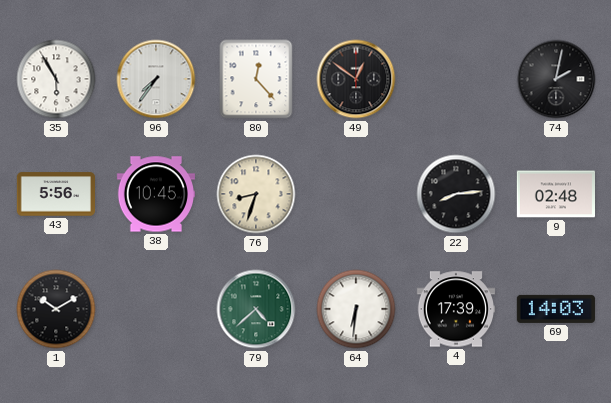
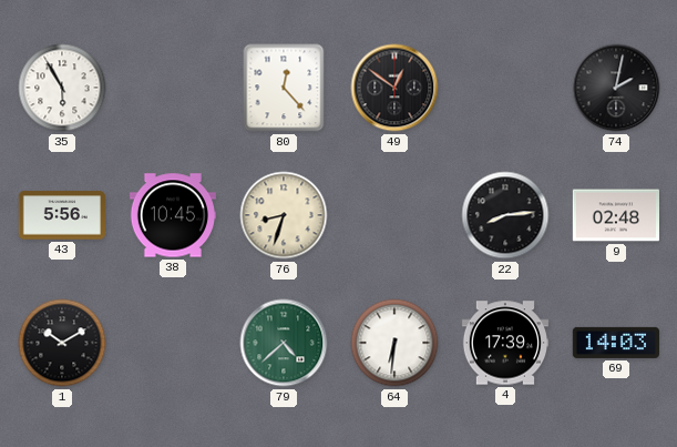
96: 7:36 -> none (156, 79)
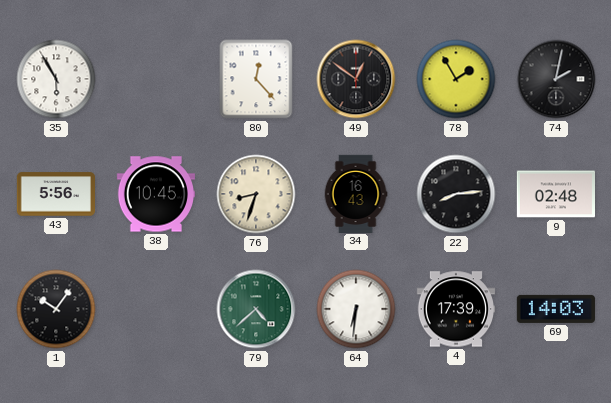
78: none -> 1:55 (456, 79)
34: none -> 16:43 (356, 193)
1: 10:10 -> 10:06 (56, 309)
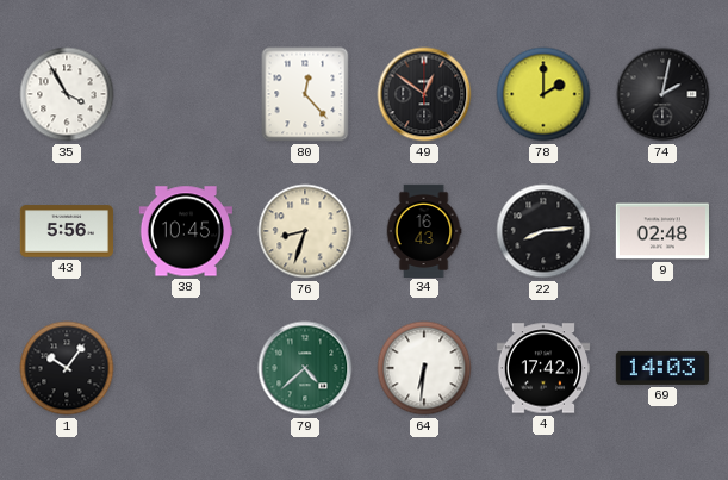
35: 5:55 -> 3:55 (67, 94)
78: 1:55 -> 2:00 (543, 94)
4: 17:39 -> 17:42 (542, 368)
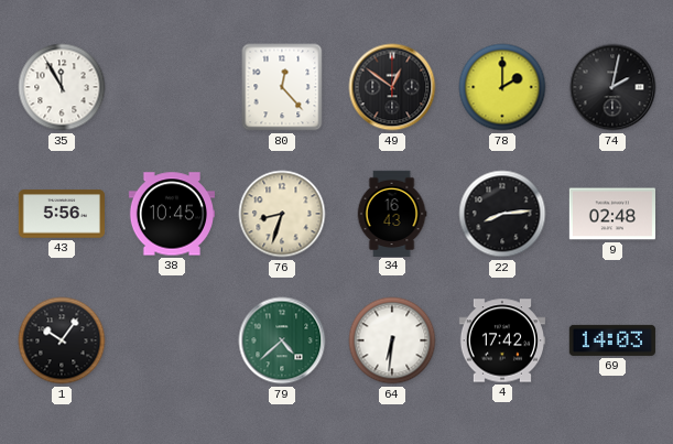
35: 3:55 -> 11:55 (62, 87)
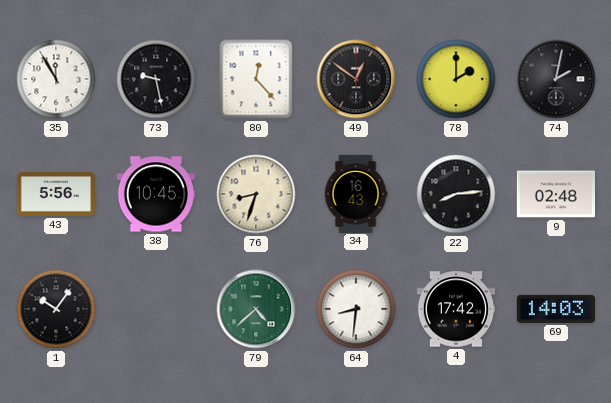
73: none -> 9:28 (156, 79)
64: 6:31 -> 8:31 (356, 309)
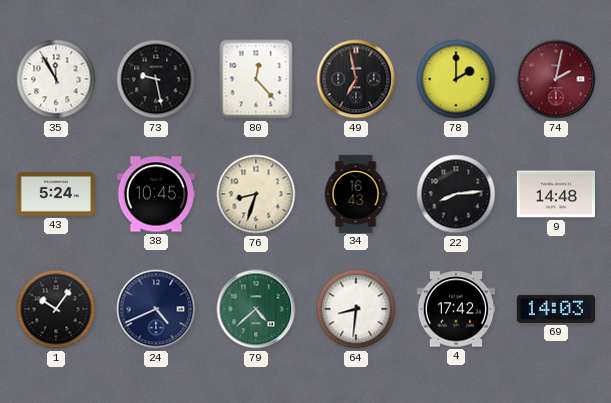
49: 12:51 -> 6:58 (356, 79)
74 dial: black -> burgundy (556, 79)
43: 5:56 -> 5:24 (55, 194)
9: 02:48 -> 14:48 (555, 194)
24: none -> 4:41 (156, 309)
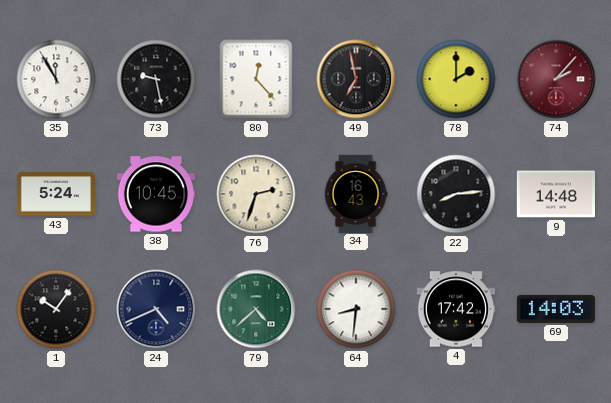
74: 2:02 -> 2:07 (556, 79)
76: 8:33 -> 2:33 (256, 194)
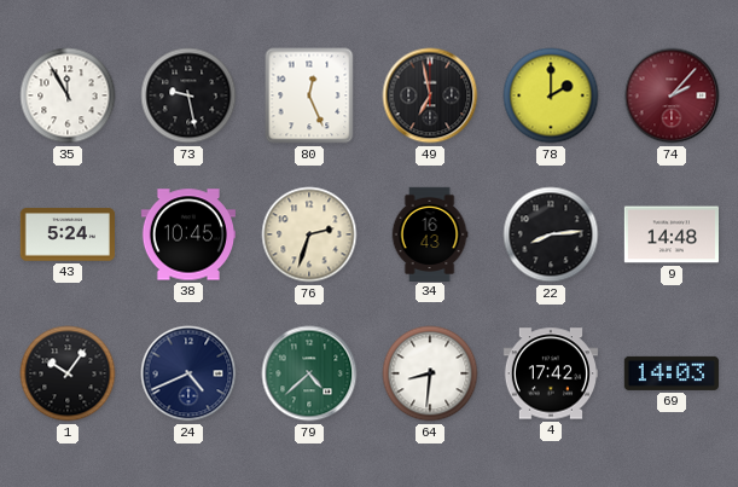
80: 12:23 -> 12:26 (309, 95)
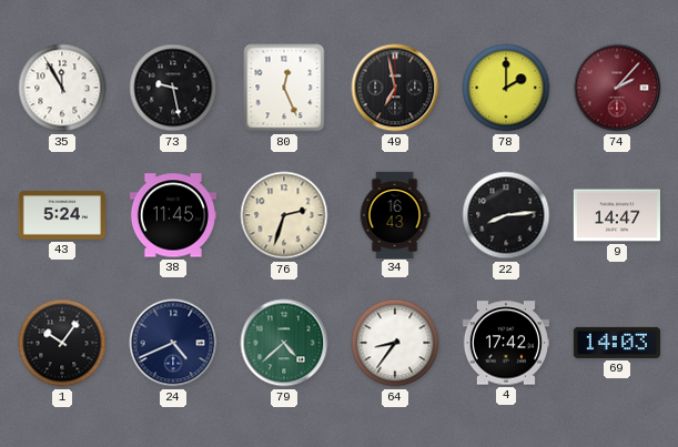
38: 10:45 -> 11:45 (172, 215)
9: 14:48 -> 14:47 (616, 215)
64: 8:31 -> 8:36 (395, 343)
